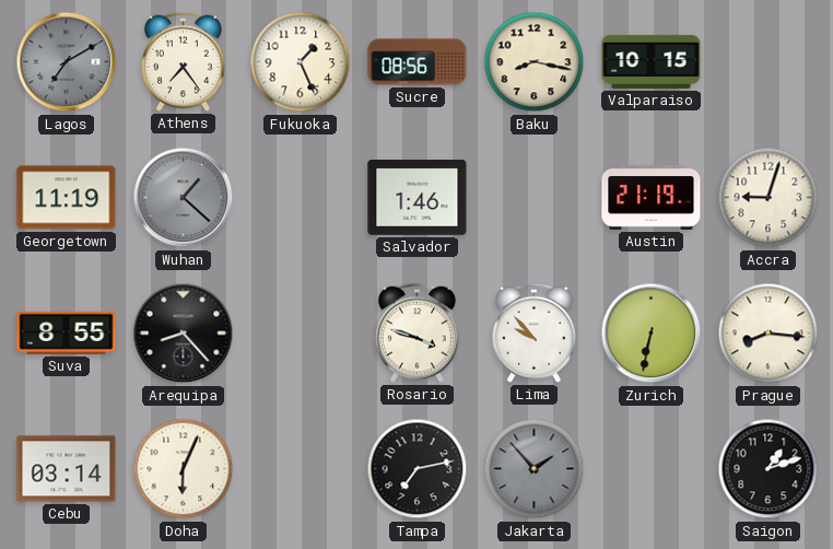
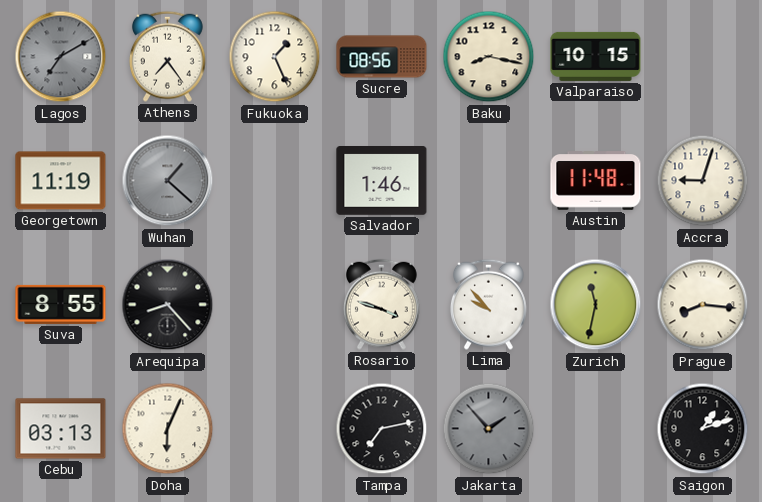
Austin: 21:19 -> 11:48 (596, 181)
Zurich: 6:32 -> 11:32 (596, 305)
Cebu: 03:14 -> 03:13 (61, 429)
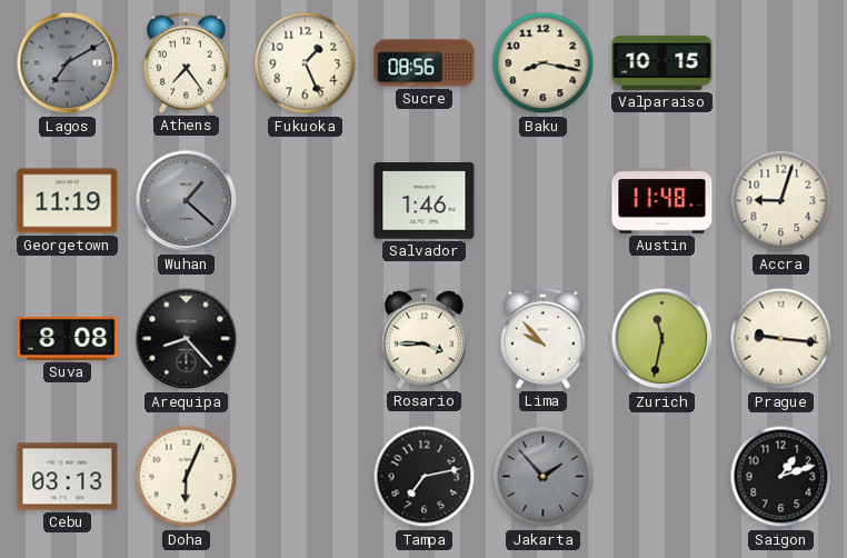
Suva: 8:55 -> 8:08 (68, 338)
Rosario: 3:48 -> 3:45 (423, 338)
Prague: 8:16 -> 9:16 (781, 339)
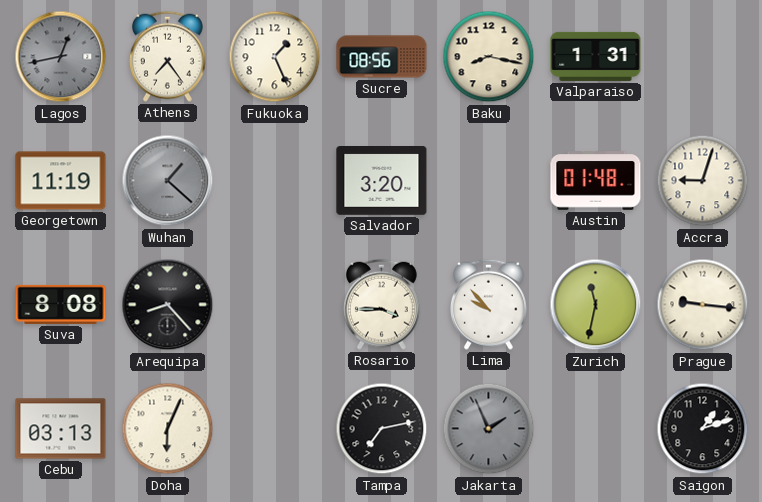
Lagos: 7:10 -> 12:43 (61, 57)
Valparaiso: 10:15 -> 1:31 (596, 56)
Salvador: 1:46 -> 3:20 (382, 181)
Austin: 11:48 -> 01:48 (596, 181)
Jakarta: 1:53 -> 1:56 (489, 429)
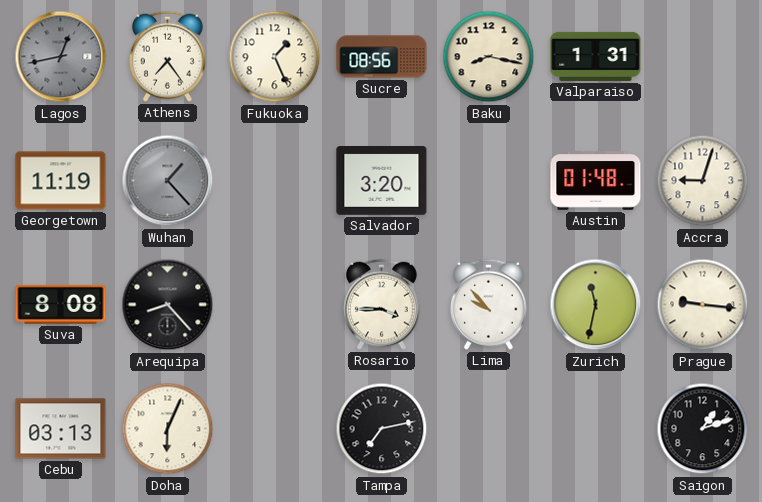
Wuhan: 1:22 -> 1:23 (168, 181)
Jakarta: 1:56 -> none (489, 429)
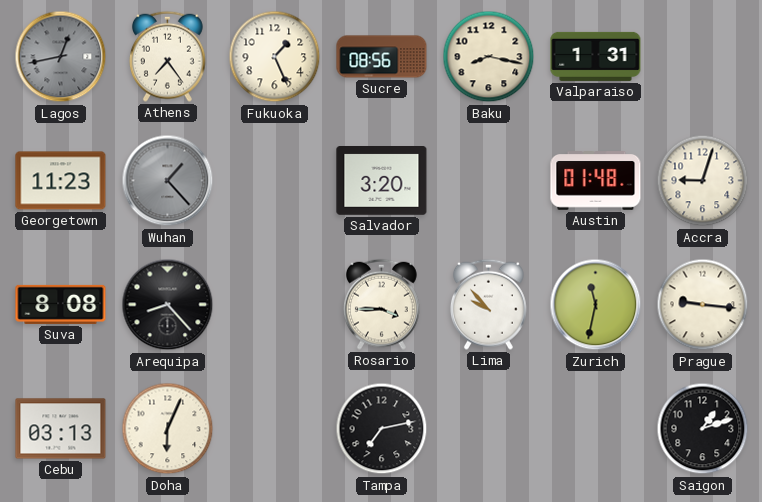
Georgetown: 11:19 -> 11:23 (61, 181)
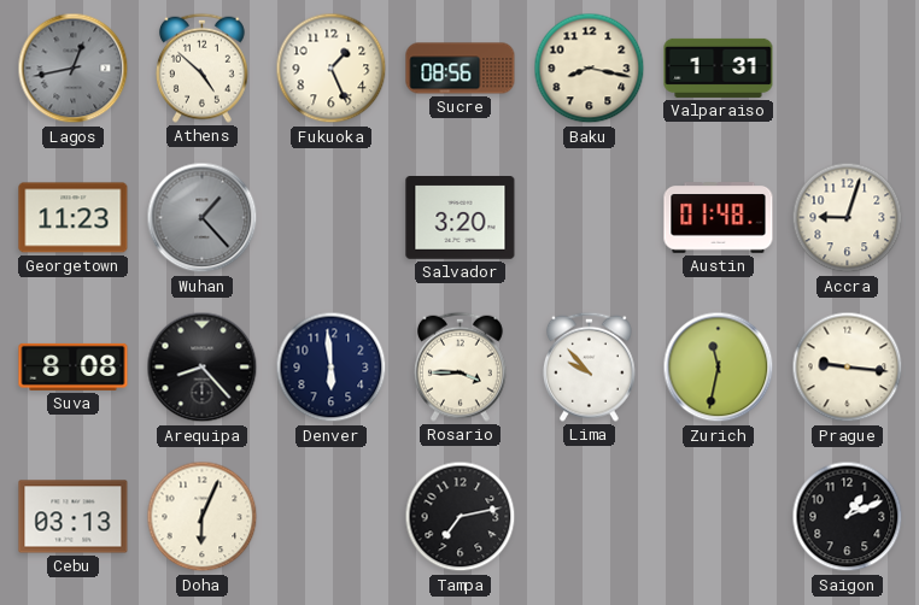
Athens: 7:24 -> 4:52 (201, 67)
Denver: none -> 5:59 (332, 368)
Saigon: 1:12 -> 1:11 (848, 517)
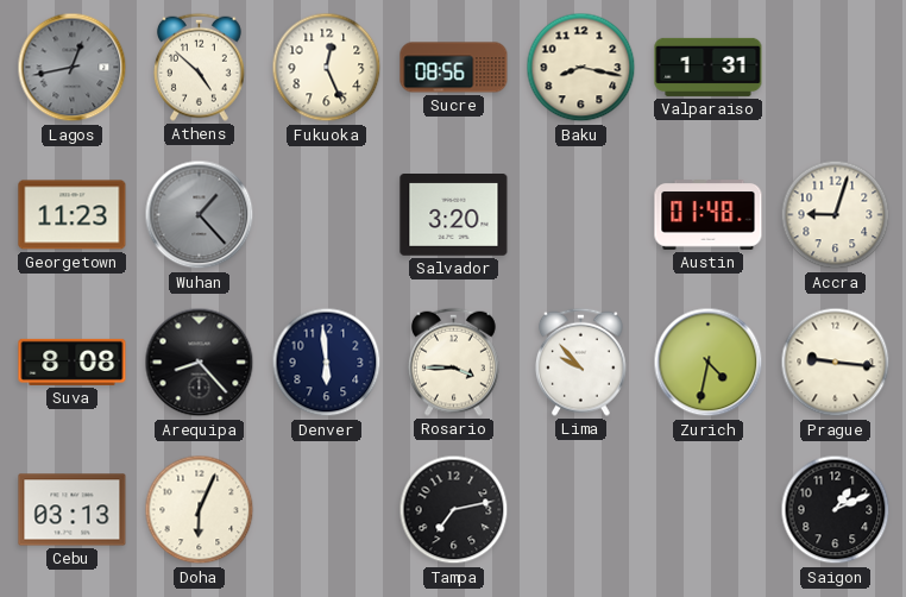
Fukuoka: 1:26 -> 12:26 (327, 68)
Zurich: 11:32 -> 4:32 (709, 363)
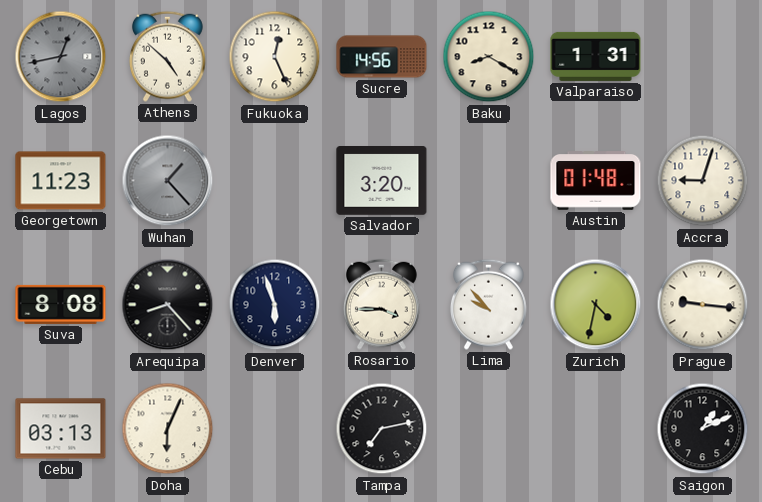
Sucre: 08:56 -> 14:56 (382, 57)
Baku: 8:17 -> 8:20 (489, 57)
Denver: 5:59 -> 5:57 (275, 305)
